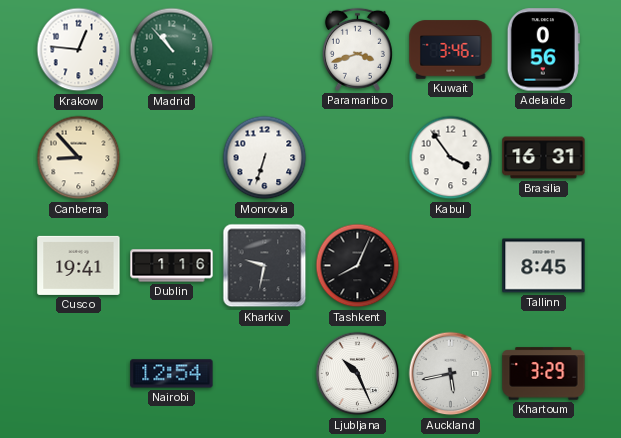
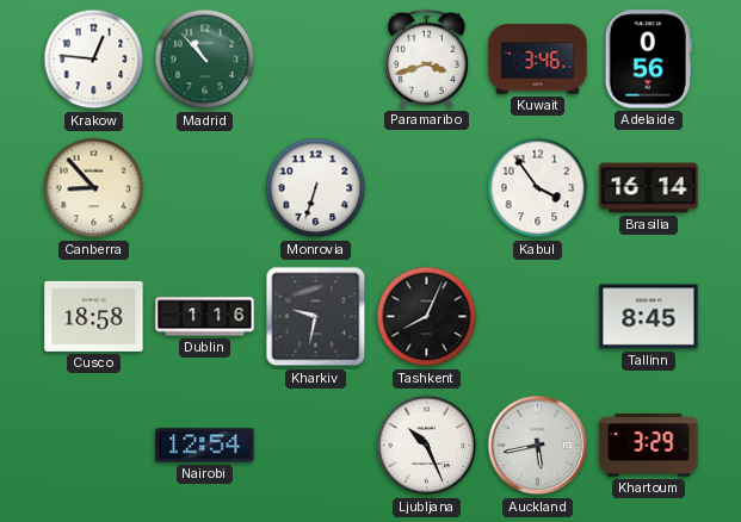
Brasilia: 16:31 -> 16:14 (649, 188)
Cusco: 19:41 -> 18:58 (94, 316)
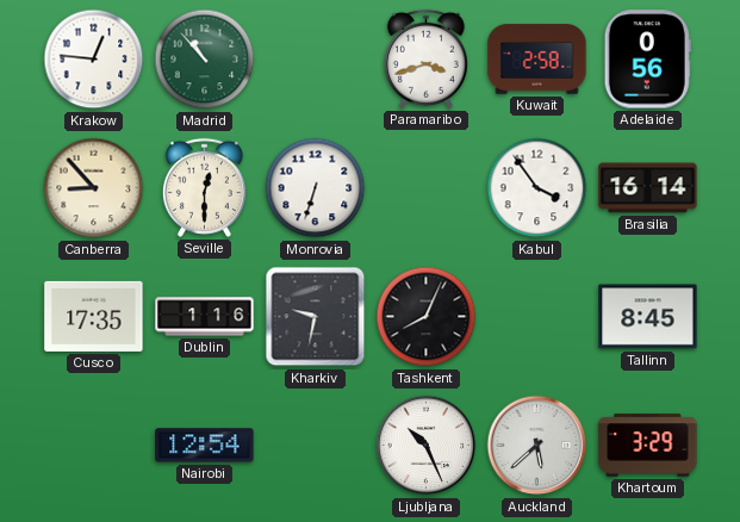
Kuwait: 3:46 -> 2:58 (537, 60)
Seville: none -> 12:30 (204, 187)
Cusco: 18:58 -> 17:35 (94, 316)
Auckland: 5:43 -> 5:38 (537, 446)
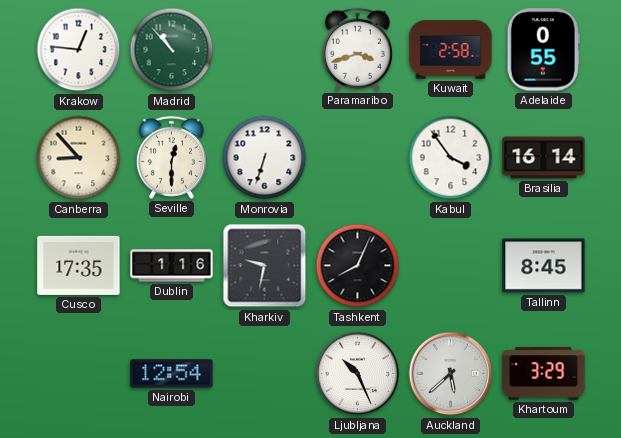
Adelaide: 0:56 -> 0:55 (543, 50)
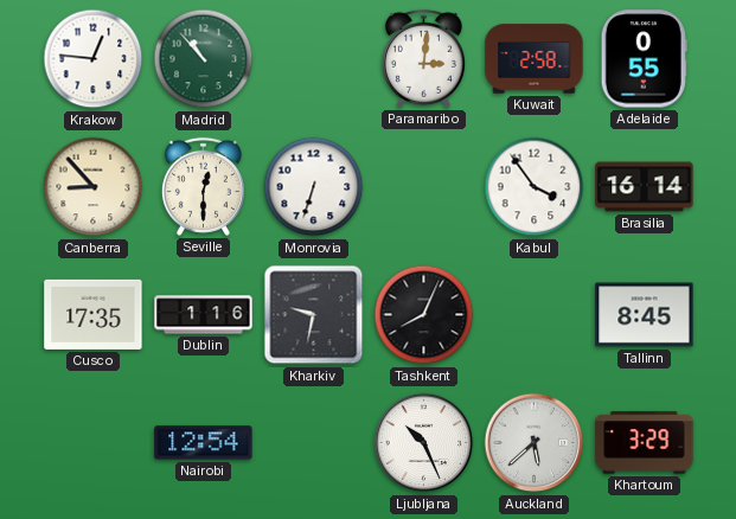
Paramaribo: 3:42 -> 3:01 (423, 58)
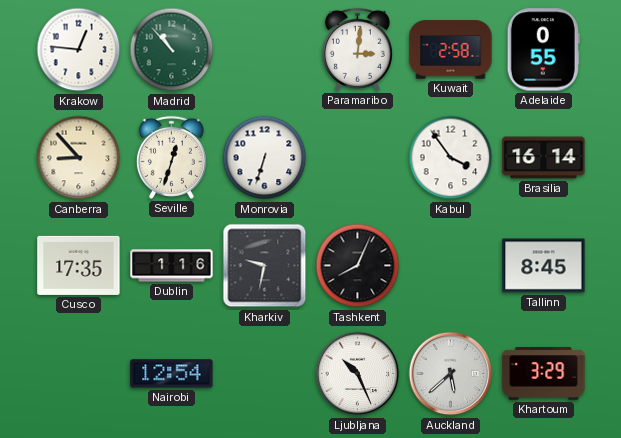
Seville: 12:30 -> 12:33 (171, 157)
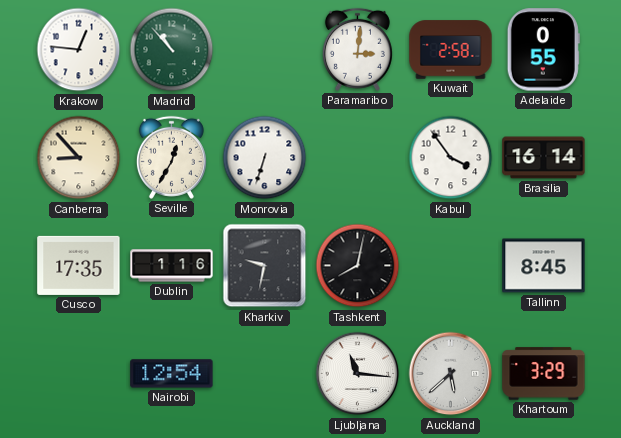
Seville: 12:33 -> 12:35 (171, 157)
Tashkent: 8:04 -> 8:02 (358, 266)
Ljubljana: 10:26 -> 11:16 (358, 374)
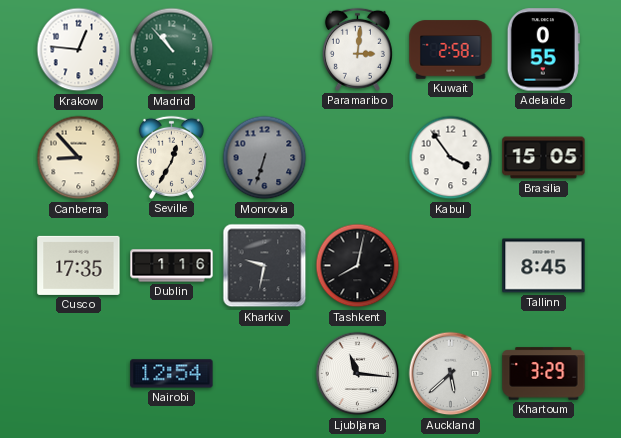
Monrovia dial: white -> grey (265, 158)
Brasilia: 16:14 -> 15:05 (544, 158)
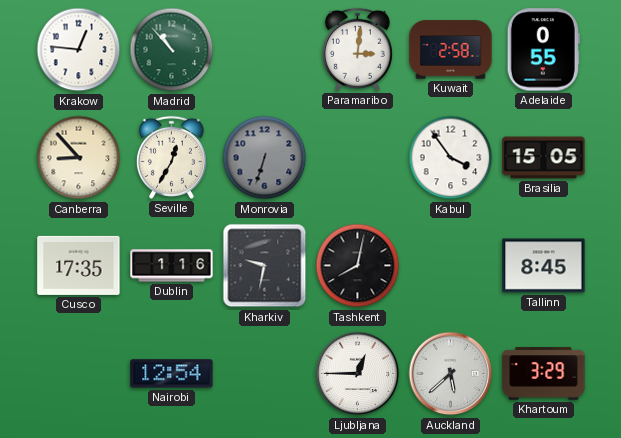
Ljubljana: 11:16 -> 12:45 (358, 374)
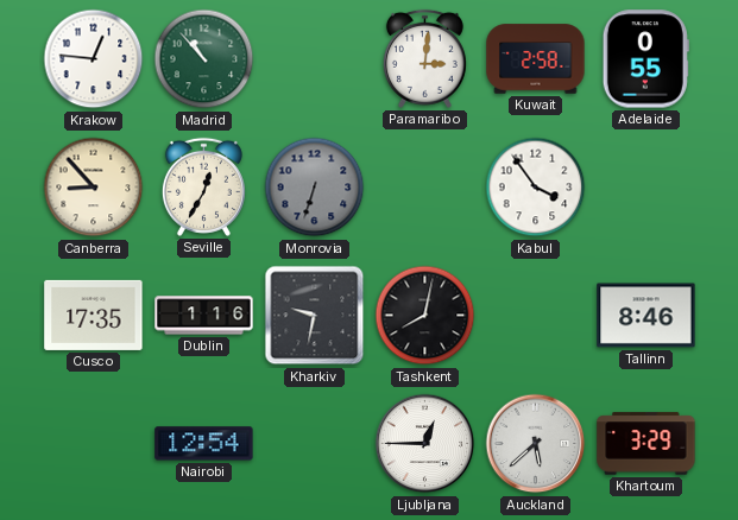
Brasilia: 15:05 -> none (544, 158)
Tallinn: 8:45 -> 8:46 (646, 316)
